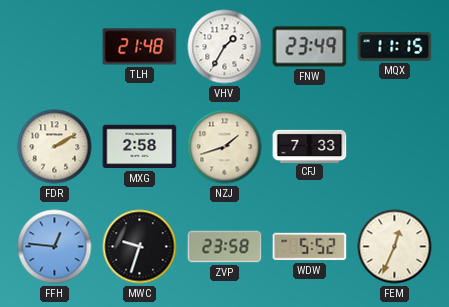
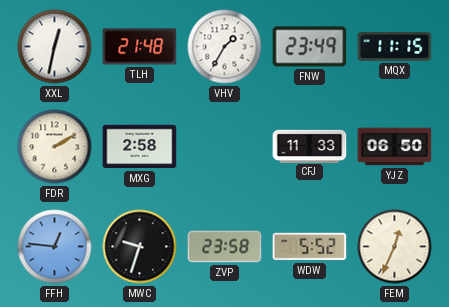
XXL: none -> 12:32 (55, 47)
NZJ: 1:42 -> none (225, 147)
CFJ: 7:33 -> 11:33 (310, 146)
YJZ: none -> 06:50 (395, 147)
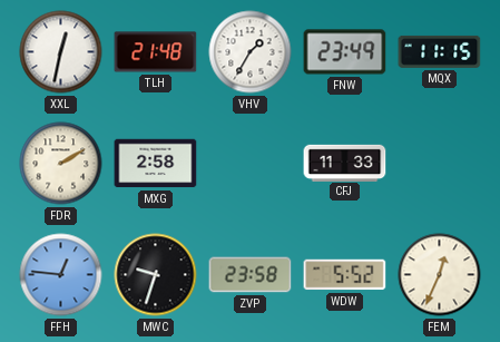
YJZ: 06:50 -> none (395, 147)
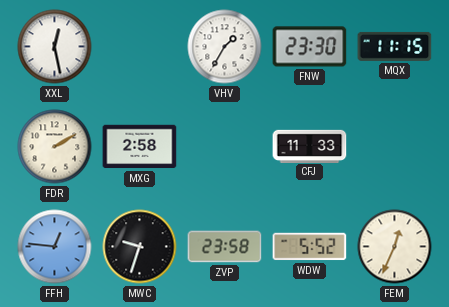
XXL: 12:32 -> 12:28 (55, 47)
TLH: 21:48 -> none (156, 52)
FNW: 23:49 -> 23:30 (310, 47)
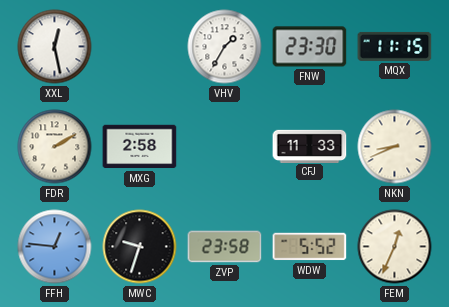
NKN: none -> 8:41 (395, 147)
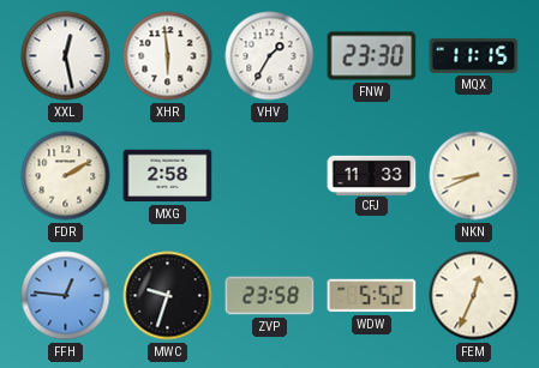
XHR: none -> 5:59 (168, 56)
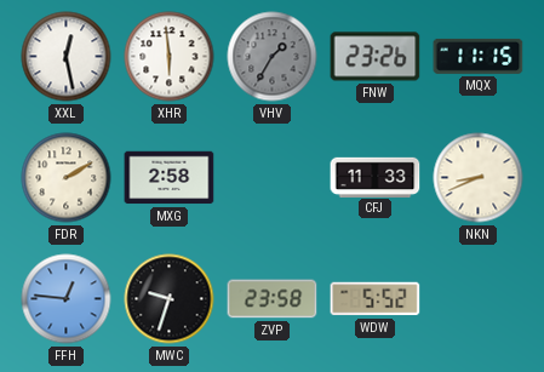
VHV dial: white -> grey (273, 57)
FNW: 23:30 -> 23:26 (376, 57)
FEM: 12:34 -> none (474, 296)
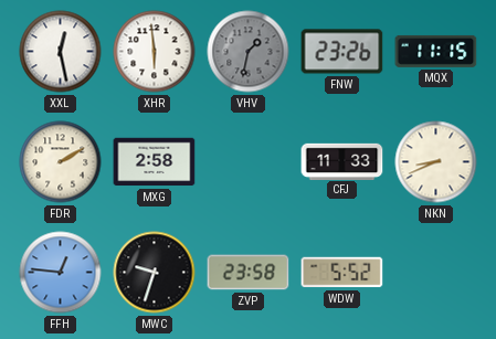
VHV: 1:35 -> 1:32 (249, 52)
